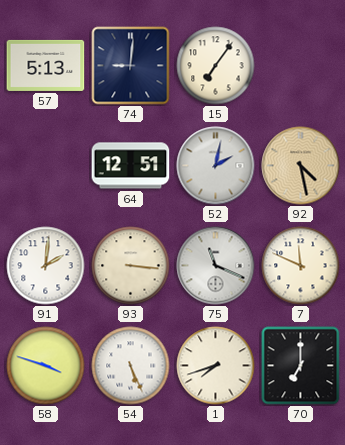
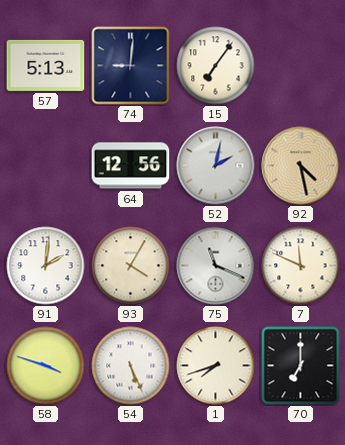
64: 12:51 -> 12:56 (131, 166)
93: 3:16 -> 4:05 (131, 266)
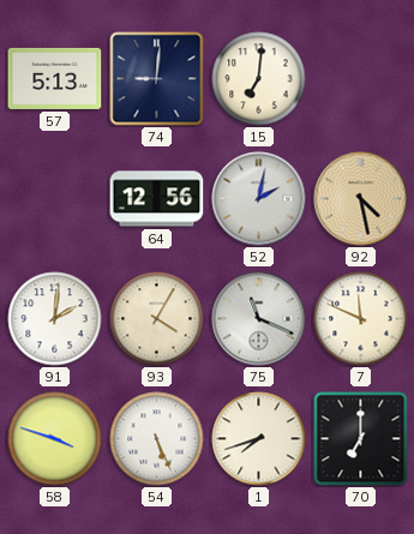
15: 7:06 -> 7:01 (259, 79)
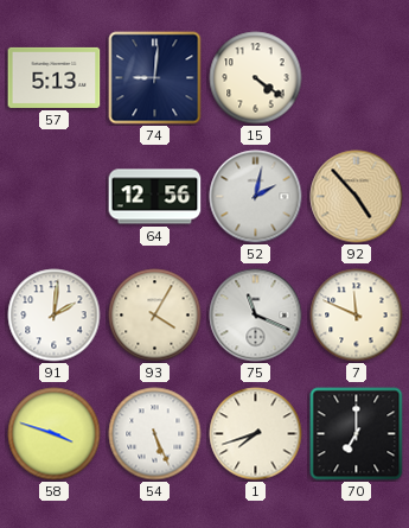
15: 7:01 -> 4:21 (256, 78)
92: 4:28 -> 4:53 (357, 197)
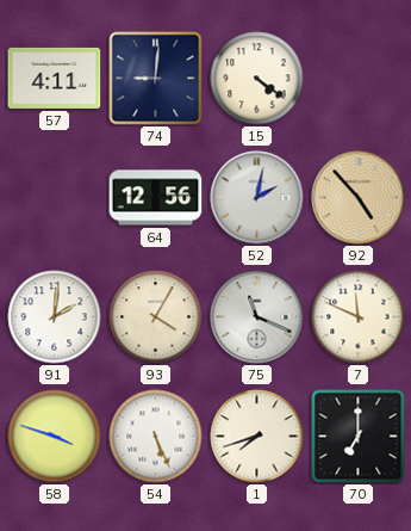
57: 5:13 -> 4:11 (55, 78)
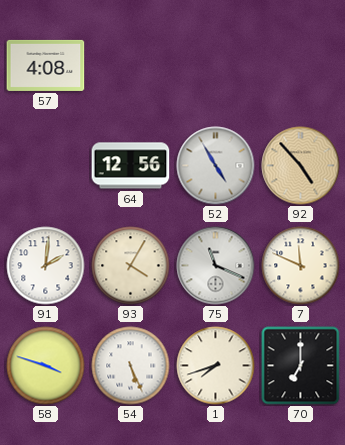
57: 4:11 -> 4:08 (46, 65)
74: 9:01 -> none (156, 79)
15: 4:21 -> none (257, 79)
52: 2:02 -> 4:55 (216, 166)
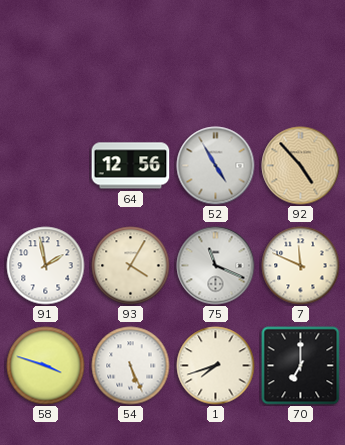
57: 4:08 -> none (46, 65)
91: 2:01 -> 1:58 (46, 266)
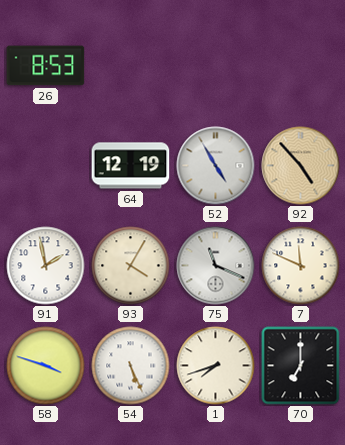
26: none -> 8:53 (46, 66)
64: 12:56 -> 12:19 (131, 166)
